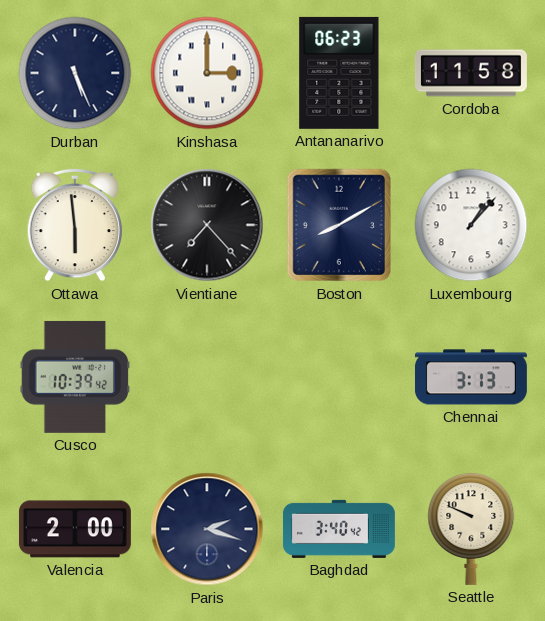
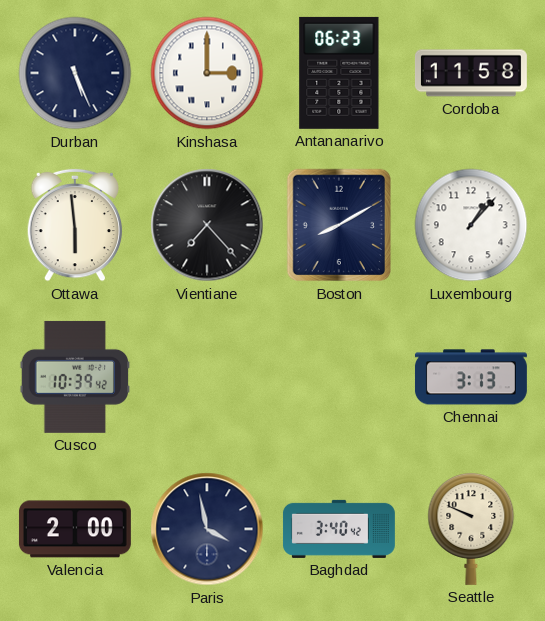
Paris: 2:18 -> 3:58 (207, 529)
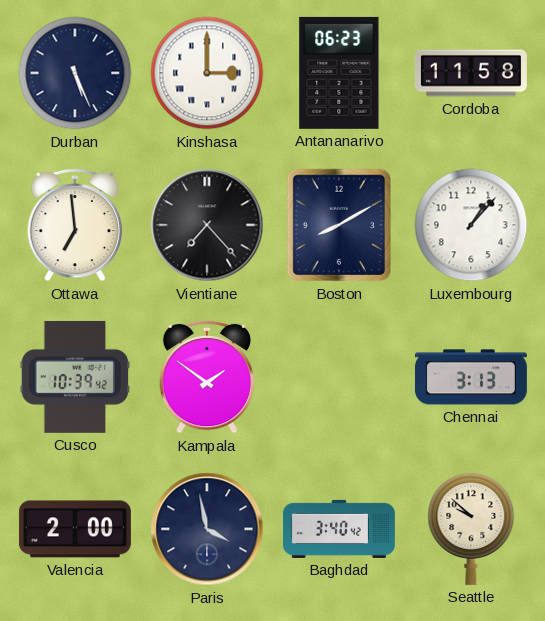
Ottawa: 5:59 -> 6:59 (75, 225)
Kampala: none -> 1:51 (207, 377)
Seattle: 9:49 -> 9:52 (471, 528)
